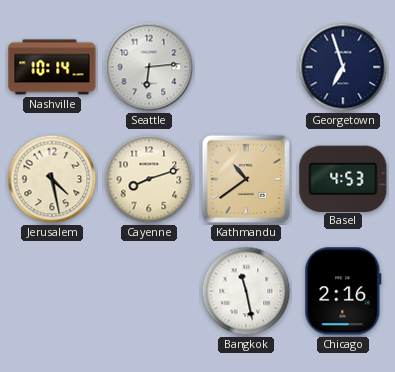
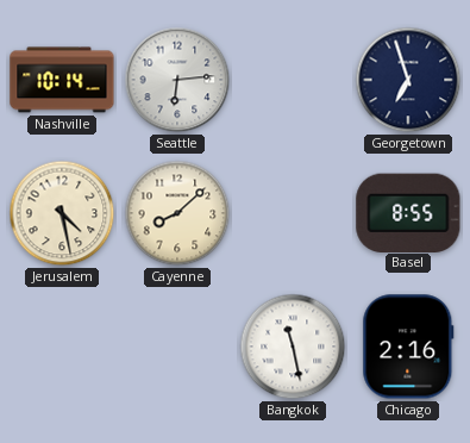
Cayenne: 8:12 -> 8:08 (177, 213)
Kathmandu: 10:39 -> none (246, 179)
Basel: 4:53 -> 8:55 (408, 212)
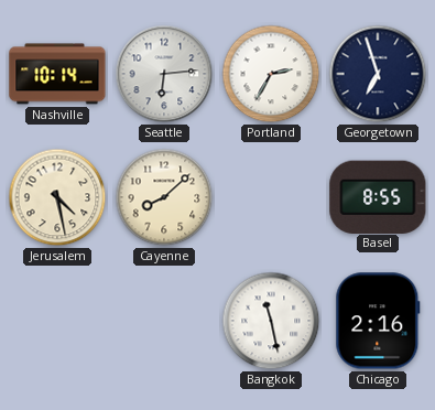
Portland: none -> 2:35 (271, 74)
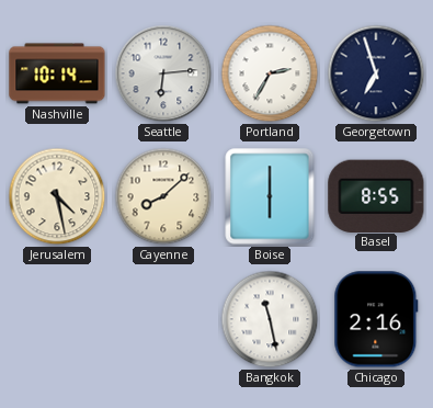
Boise: none -> 6:00 (270, 196)
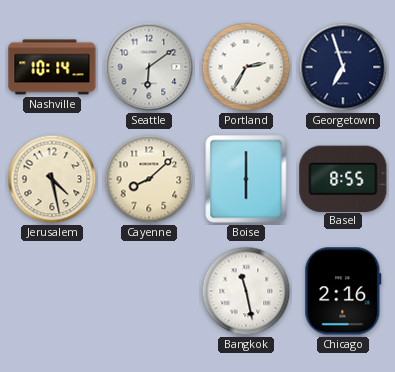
Seattle: 6:14 -> 6:09 (149, 67)
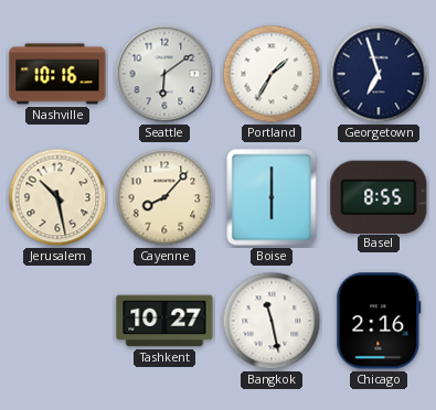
Nashville: 10:14 -> 10:16 (57, 74)
Portland: 2:35 -> 1:35 (272, 74)
Jerusalem: 4:28 -> 10:28 (57, 197)
Cayenne: 8:08 -> 8:07 (164, 197)
Tashkent: none -> 10:27 (164, 321)
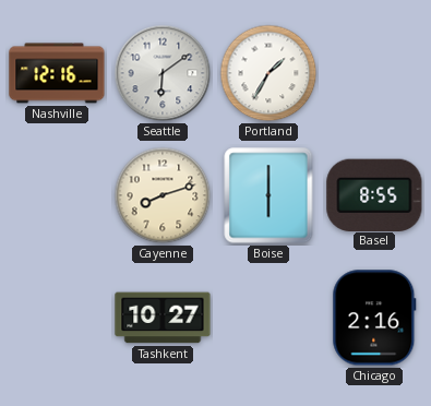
Nashville: 10:16 -> 12:16 (57, 73)
Georgetown: 6:57 -> none (379, 74)
Jerusalem: 10:28 -> none (57, 197)
Cayenne: 8:07 -> 8:12 (163, 195)
Bangkok: 11:28 -> none (272, 321)
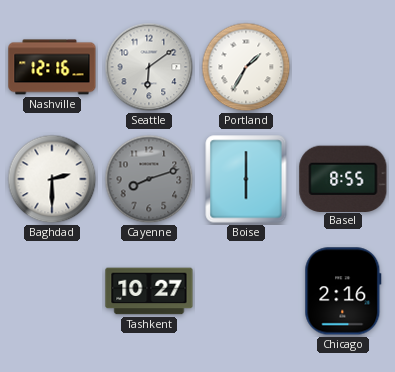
Baghdad: none -> 2:30 (52, 179)
Cayenne dial: cream -> grey (149, 179)
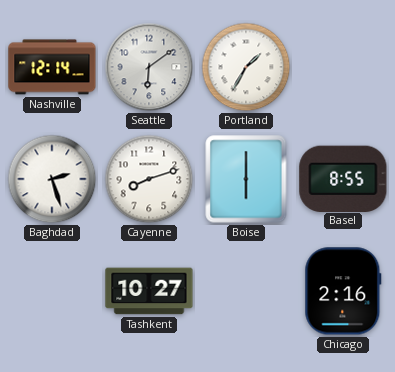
Nashville: 12:16 -> 12:14 (52, 67)
Baghdad: 2:30 -> 2:27 (52, 179)
Cayenne dial: grey -> white (149, 179)
